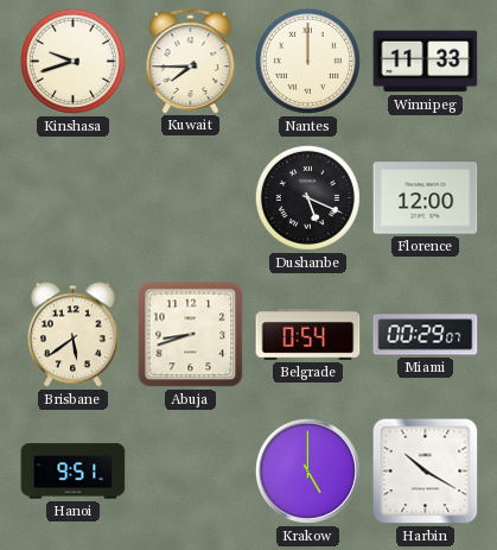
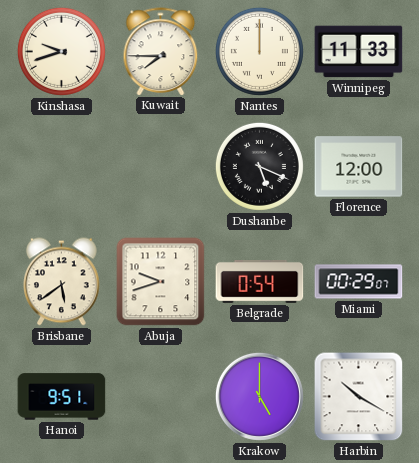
Abuja: 8:42 -> 9:42 (161, 282)
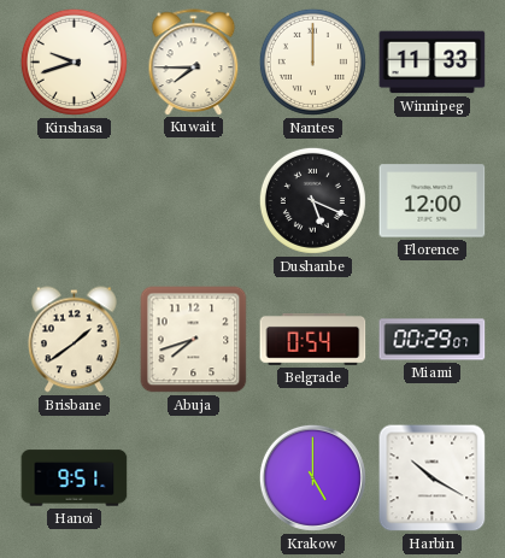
Brisbane: 5:39 -> 1:39 (75, 340)
Abuja: 9:42 -> 7:42 (194, 340)
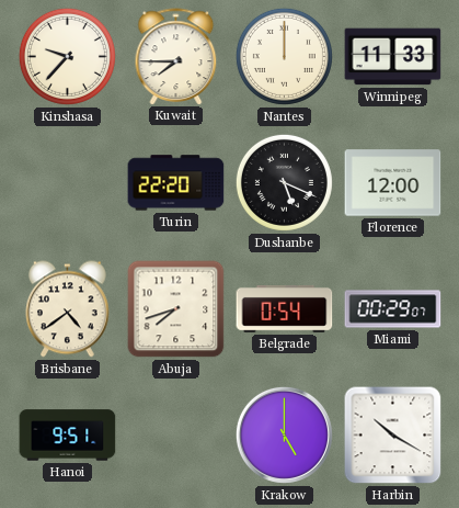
Kinshasa: 9:42 -> 9:37 (67, 56)
Turin: none -> 22:20 (176, 183)
Brisbane: 1:39 -> 4:39 (68, 309)
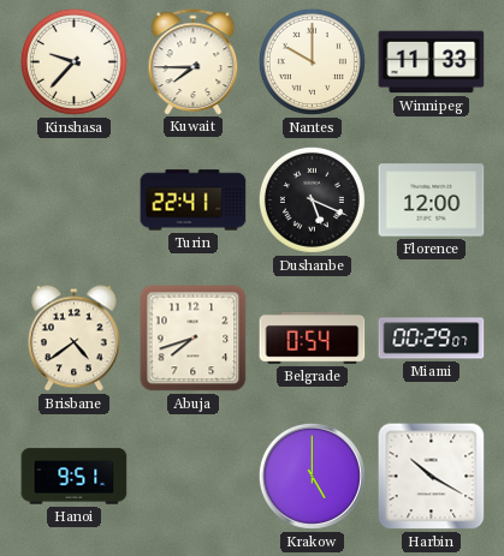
Nantes: 12:00 -> 10:00 (312, 61)
Turin: 22:20 -> 22:41 (194, 201)
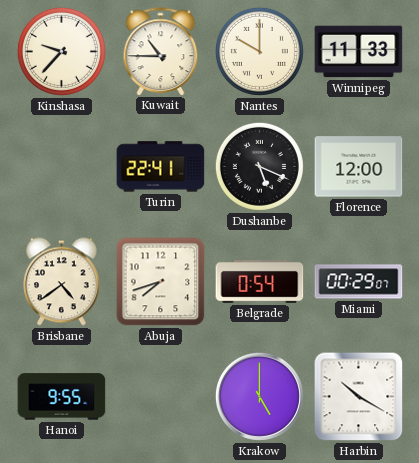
Kuwait: 7:45 -> 10:45 (161, 51)
Hanoi: 9:51 -> 9:55 (62, 397)
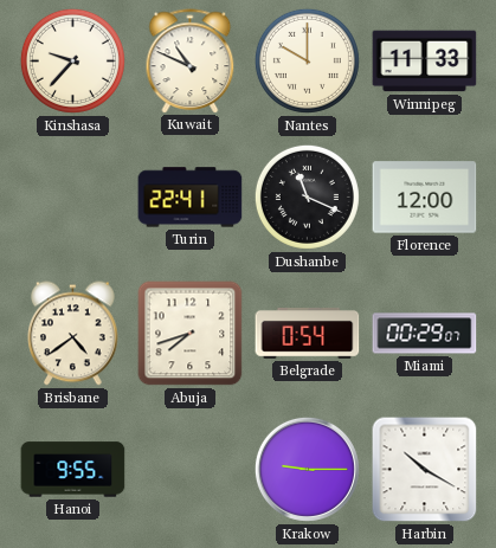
Kuwait: 10:45 -> 10:49 (191, 60)
Dushanbe: 5:19 -> 11:19 (307, 196)
Krakow: 5:00 -> 9:15 (307, 469)
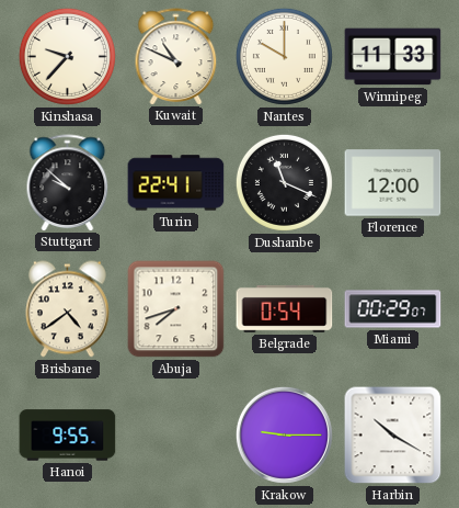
Stuttgart: none -> 9:52 (68, 182)
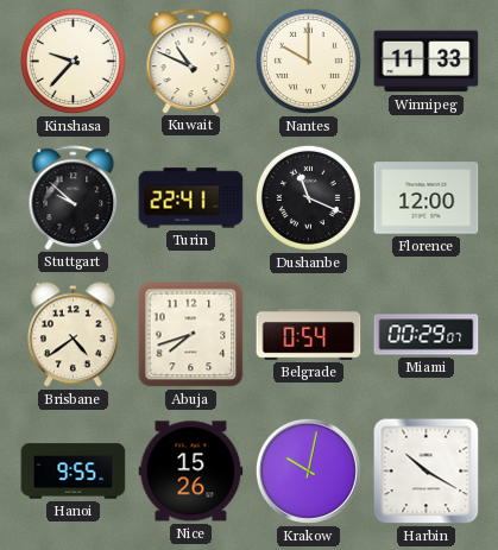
Nice: none -> 15:26 (191, 472)
Krakow: 9:15 -> 10:02 (308, 470)
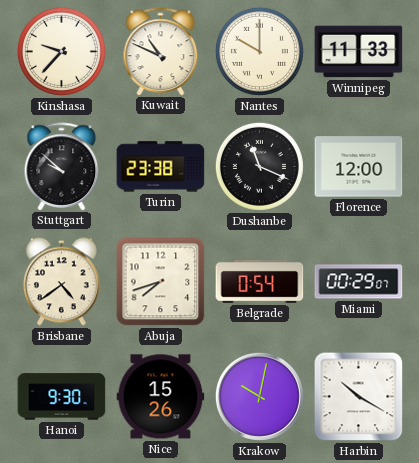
Turin: 22:41 -> 23:38 (161, 167)
Hanoi: 9:55 -> 9:30 (62, 397)
